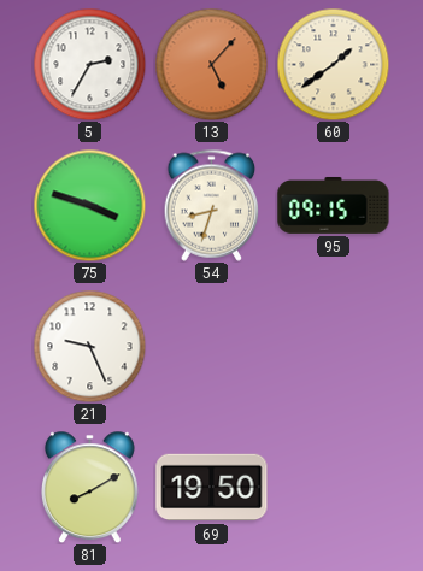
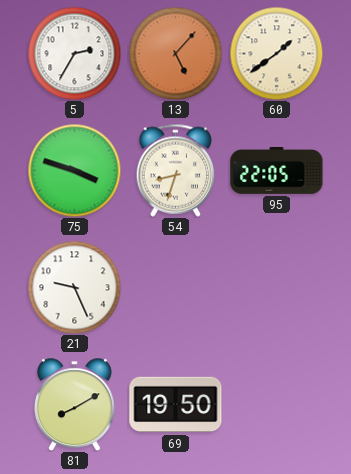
95: 09:15 -> 22:05 (277, 170)
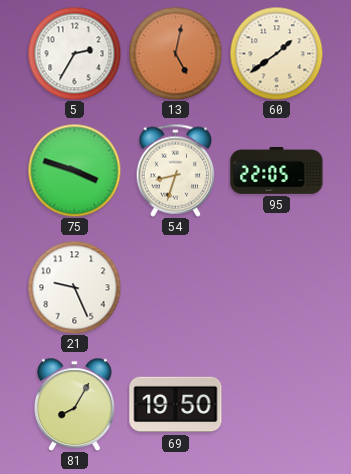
13: 5:07 -> 5:02 (175, 53)
81: 8:10 -> 8:05 (74, 404)
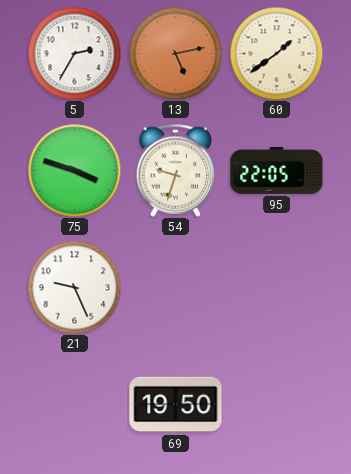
13: 5:02 -> 5:13 (175, 53)
54: 8:33 -> 9:33 (176, 170)
81: 8:05 -> none (74, 404)
